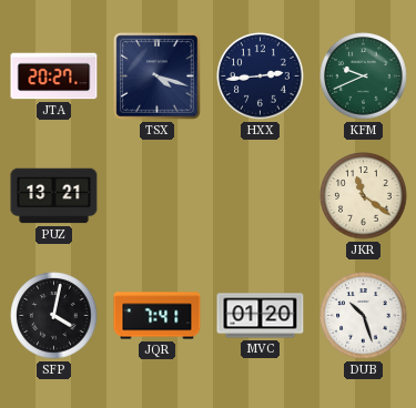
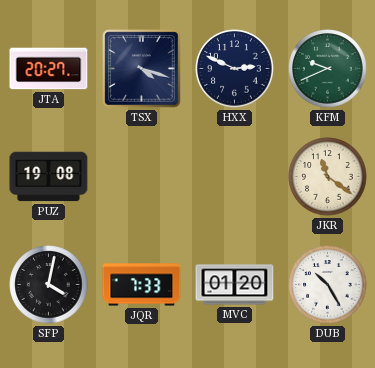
HXX: 2:44 -> 2:49 (235, 69)
PUZ: 13:21 -> 19:08 (49, 177)
JQR: 7:41 -> 7:33 (142, 285)
DUB: 10:27 -> 10:25 (328, 285)
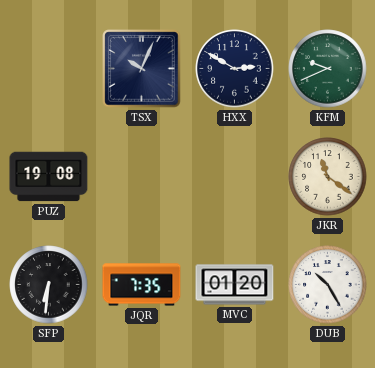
JTA: 20:27 -> none (49, 69)
TSX: 4:18 -> 10:04 (142, 69)
HXX: 2:49 -> 2:50 (235, 69)
SFP: 4:02 -> 6:31 (49, 285)
JQR: 7:33 -> 7:35 (142, 285)
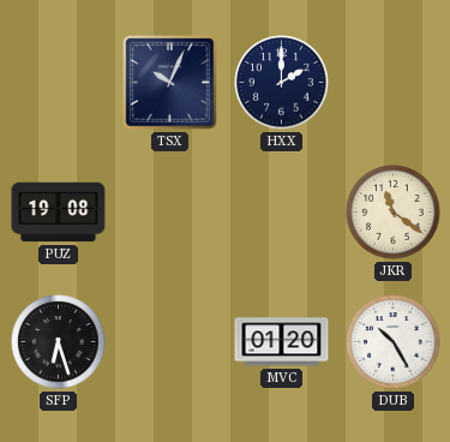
HXX: 2:50 -> 2:00 (282, 83)
KFM: 9:41 -> none (328, 69)
SFP: 6:31 -> 6:27 (59, 342)
JQR: 7:35 -> none (142, 285)
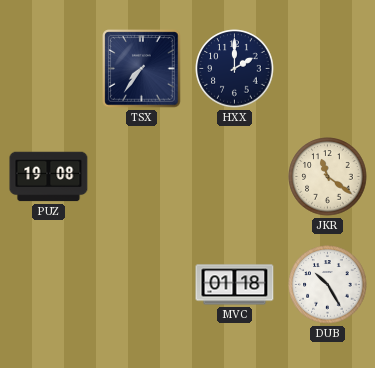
TSX: 10:04 -> 7:36 (142, 69)
SFP: 6:27 -> none (59, 342)
MVC: 01:20 -> 01:18 (235, 285)
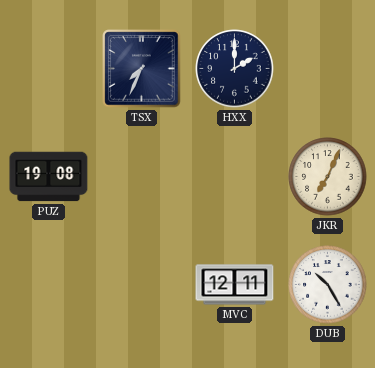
TSX: 7:36 -> 7:34 (142, 69)
JKR: 11:21 -> 7:04 (328, 177)
MVC: 01:18 -> 12:11 (235, 285)
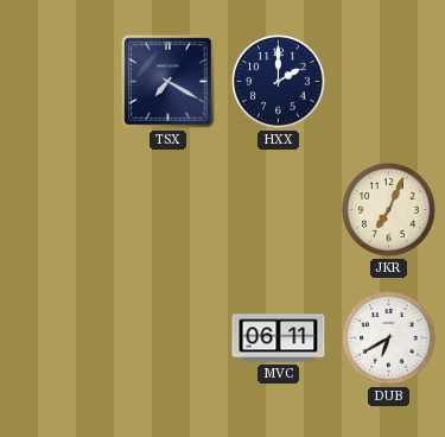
TSX: 7:34 -> 7:20 (169, 82)
PUZ: 19:08 -> none (49, 177)
MVC: 12:11 -> 06:11 (279, 338)
DUB: 10:25 -> 6:40 (389, 338)
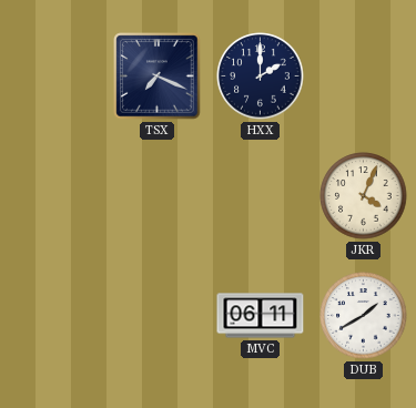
TSX: 7:20 -> 7:19 (158, 76)
JKR: 7:04 -> 4:04 (364, 196)
DUB: 6:40 -> 1:40 (364, 316)
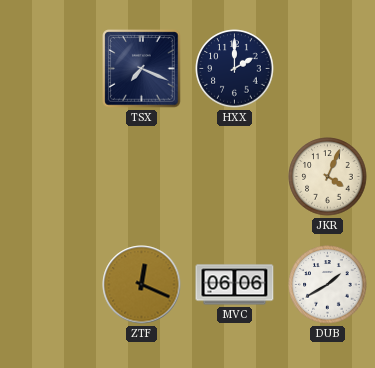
ZTF: none -> 12:19 (142, 285)
MVC: 06:11 -> 06:06 (235, 285)
